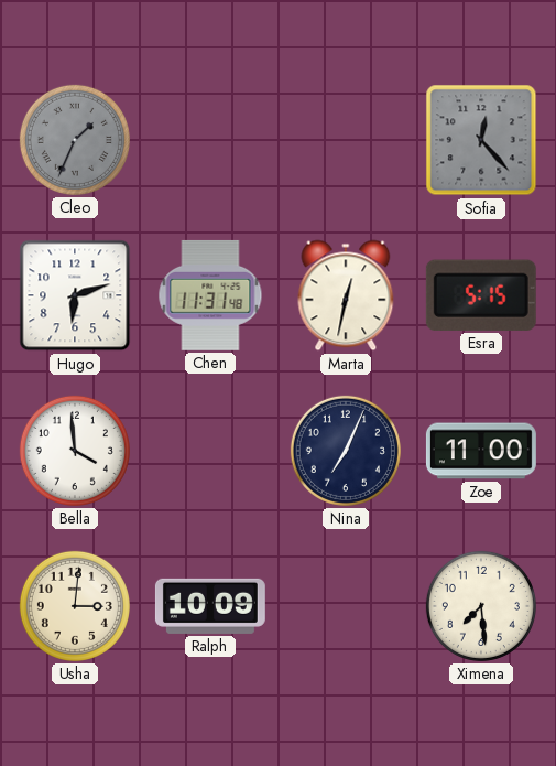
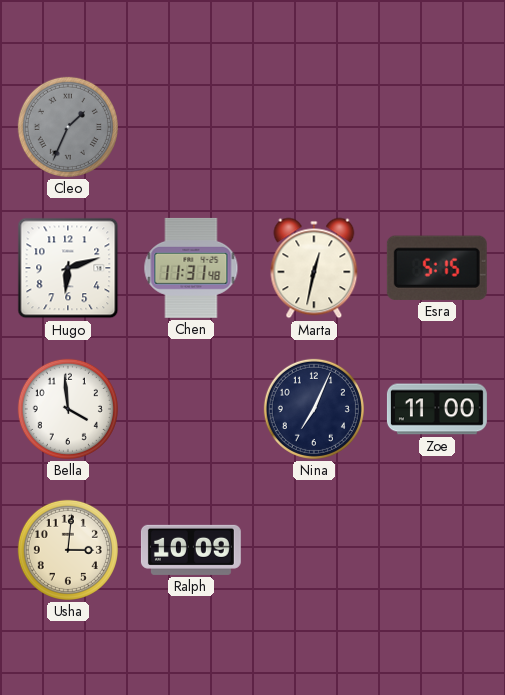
Sofia: 12:23 -> none (481, 140)
Ximena: 7:29 -> none (481, 606)
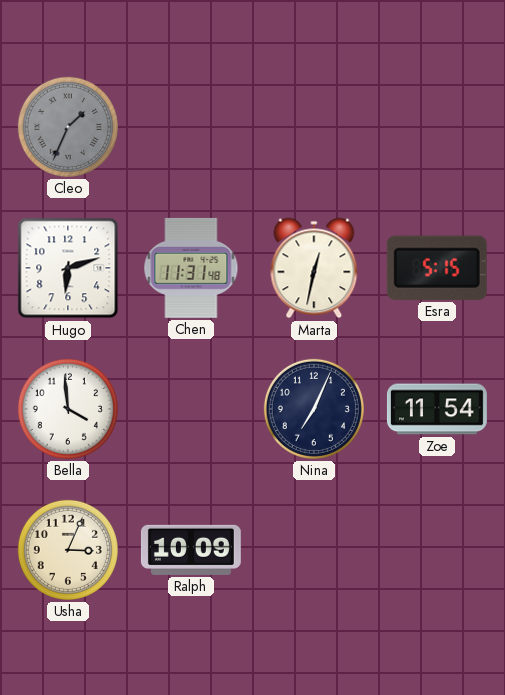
Zoe: 11:00 -> 11:54 (437, 409)
Usha: 3:01 -> 3:04 (68, 550)
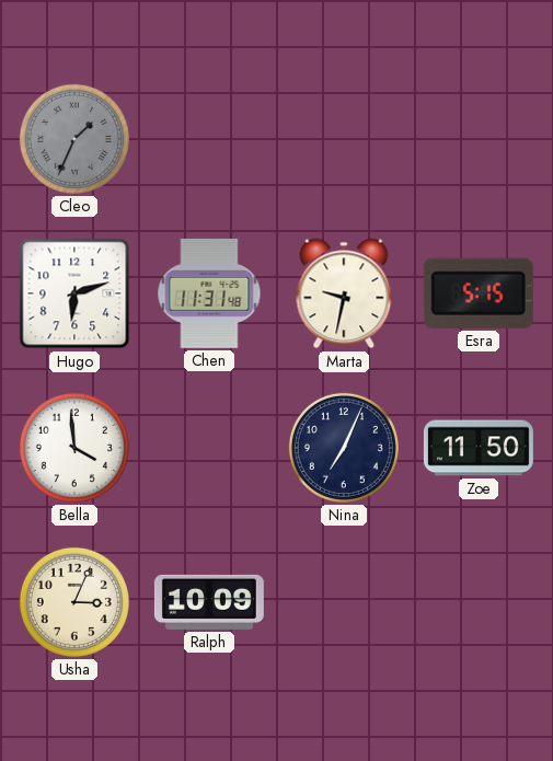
Marta: 12:32 -> 9:32 (344, 293)
Zoe: 11:54 -> 11:50 (479, 448)
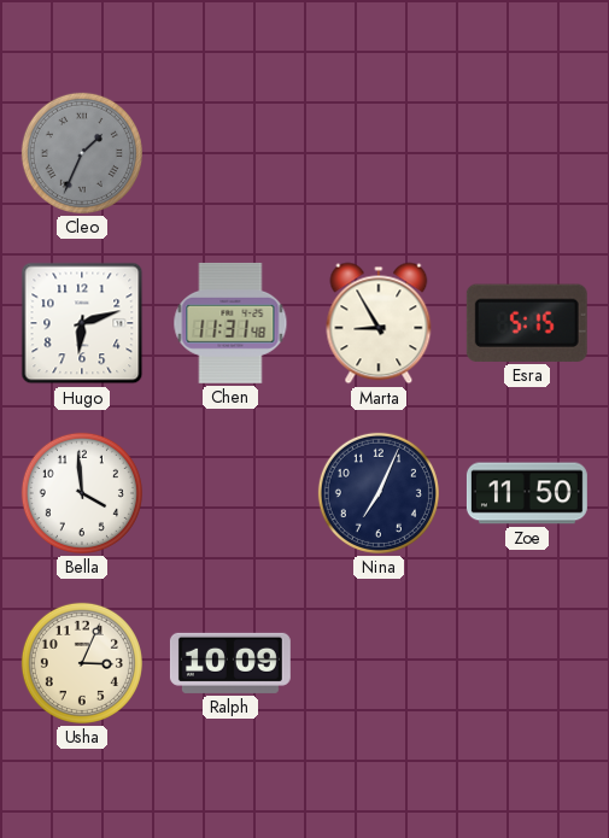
Marta: 9:32 -> 8:55 (379, 323)
